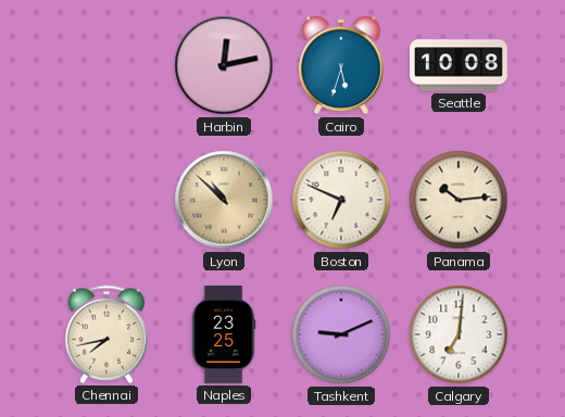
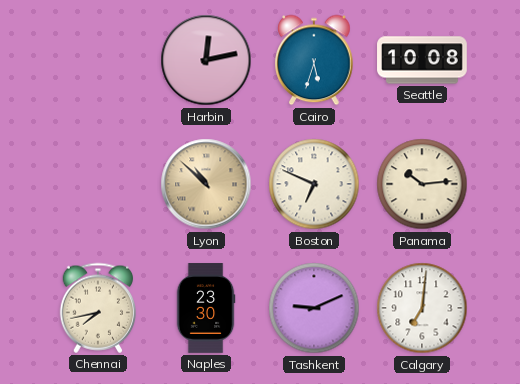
Naples: 23:25 -> 23:30 (206, 308)
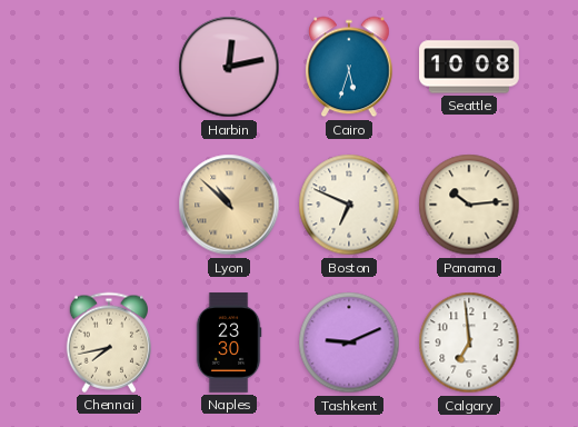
Calgary: 7:01 -> 6:59 (469, 342)
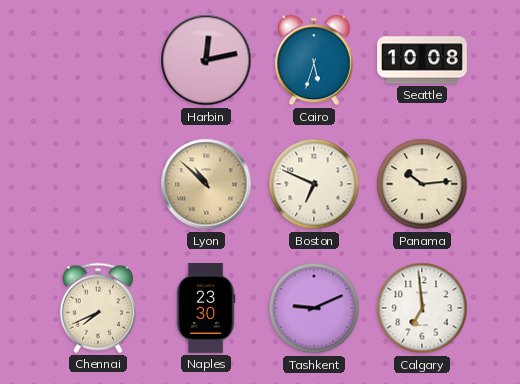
Chennai: 7:43 -> 7:41 (97, 308)
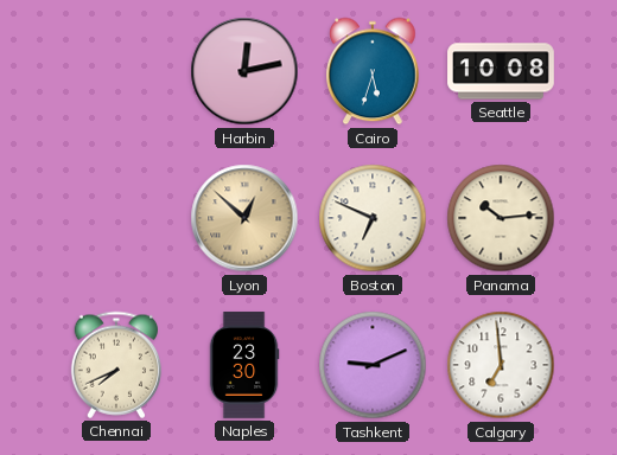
Lyon: 10:52 -> 12:52 (244, 218)
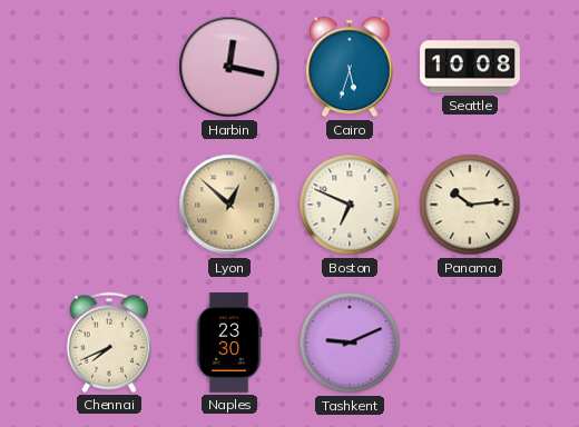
Harbin: 12:13 -> 12:17 (229, 67)
Calgary: 6:59 -> none (501, 365)
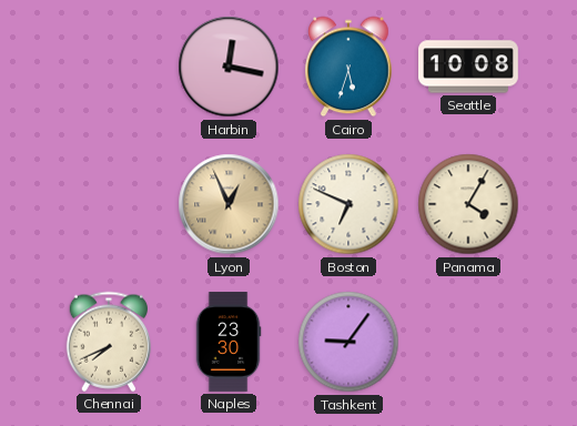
Lyon: 12:52 -> 12:56 (229, 204)
Panama: 10:14 -> 4:05 (468, 204)
Tashkent: 9:11 -> 9:06 (348, 342)
